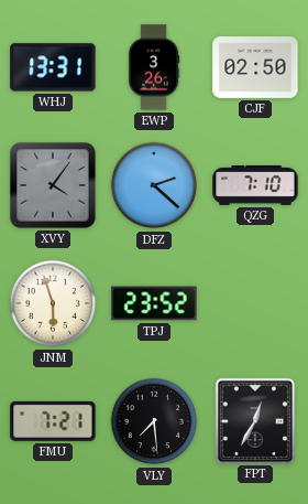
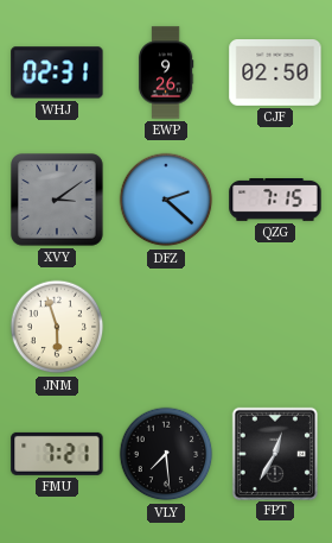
WHJ: 13:31 -> 02:31 (57, 72)
EWP: 3:26 -> 9:26 (166, 72)
XVY: 4:06 -> 3:09 (58, 201)
QZG: 7:10 -> 7:15 (275, 201)
TPJ: 23:52 -> none (154, 303)
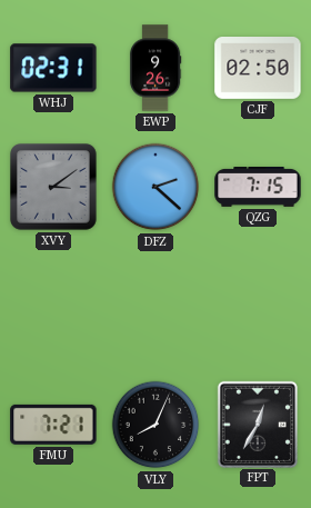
JNM: 5:57 -> none (57, 327)
VLY: 7:29 -> 8:04 (155, 425)
